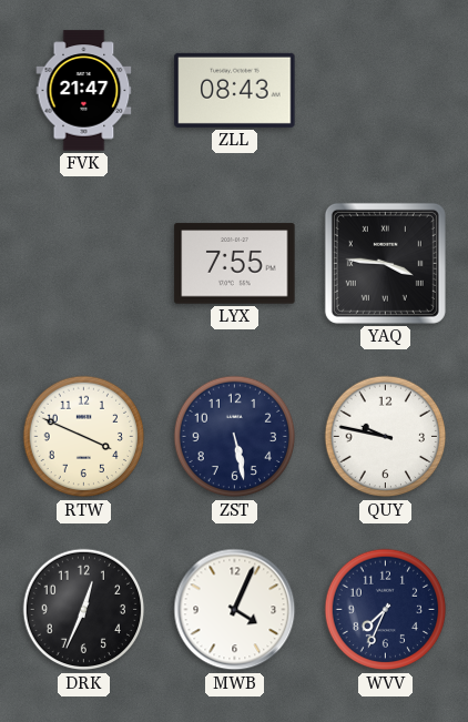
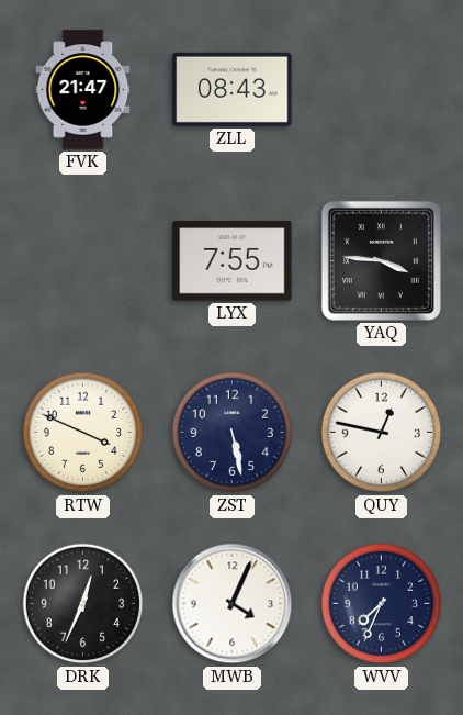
QUY: 9:47 -> 12:47 (382, 433)
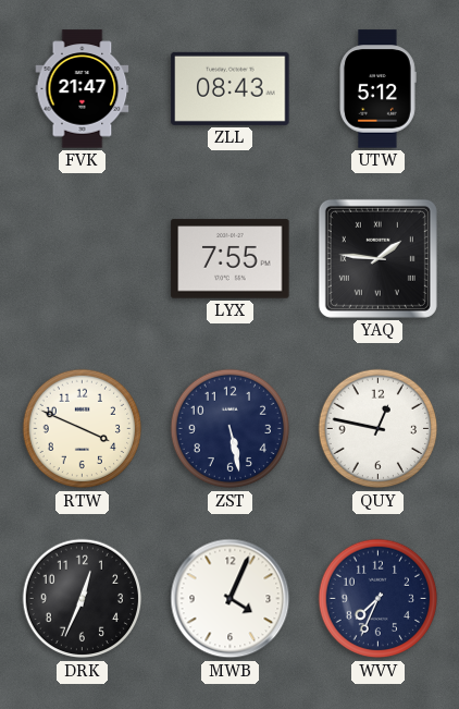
UTW: none -> 5:12 (379, 89)
YAQ: 3:46 -> 1:46 (377, 258)
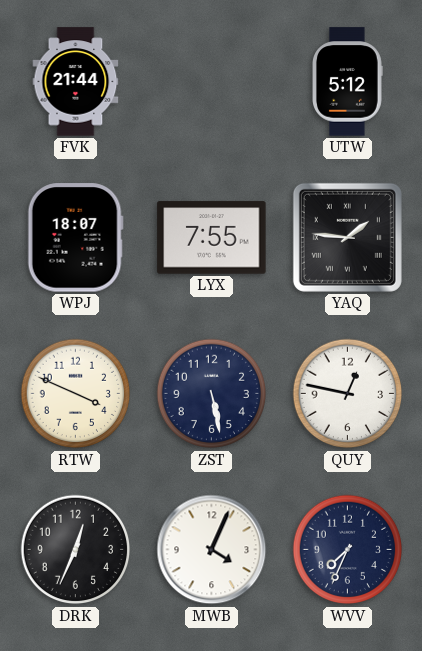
FVK: 21:47 -> 21:44 (76, 82)
ZLL: 08:43 -> none (231, 88)
WPJ: none -> 18:07 (75, 238)
